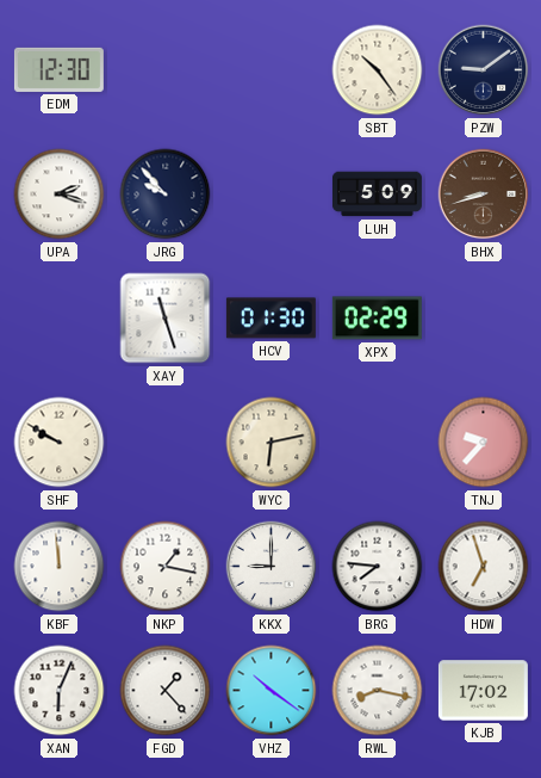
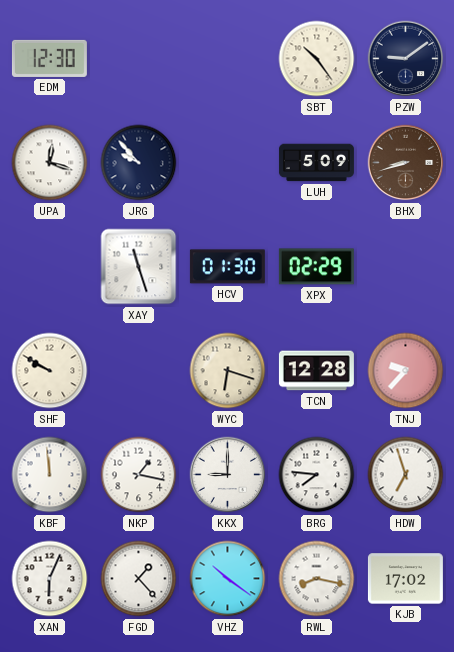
UPA: 2:18 -> 12:18 (50, 163)
WYC: 6:13 -> 6:18 (228, 371)
TCN: none -> 12:28 (316, 371)
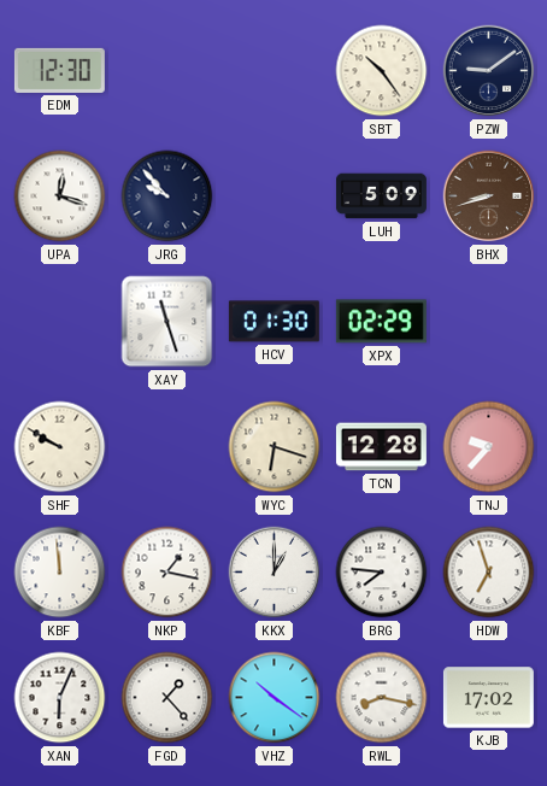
KKX: 9:00 -> 1:00 (275, 573)
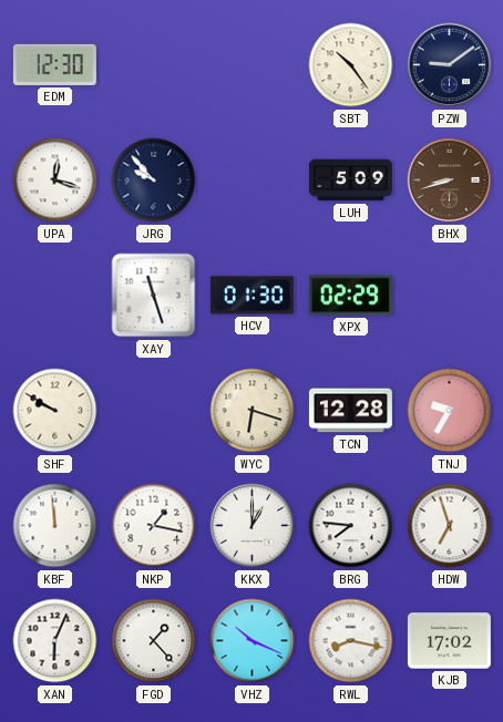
TNJ: 9:37 -> 9:35 (450, 411)
VHZ: 10:21 -> 10:19 (253, 641)
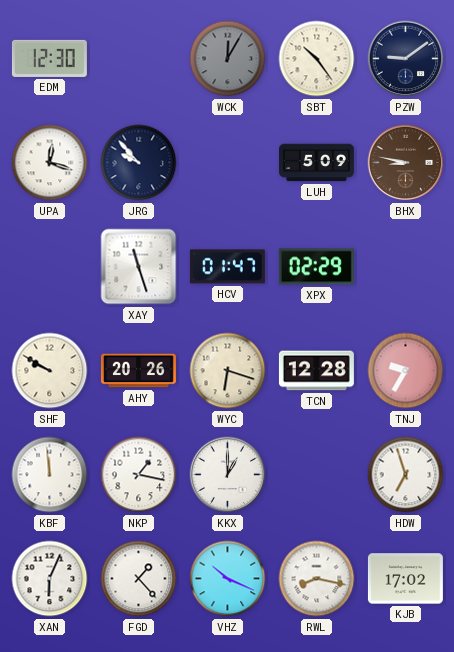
WCK: none -> 12:05 (228, 59)
BHX: 8:42 -> 8:47 (406, 163)
HCV: 01:30 -> 01:47 (227, 267)
AHY: none -> 20:26 (138, 371)
BRG: 7:46 -> none (351, 526)
